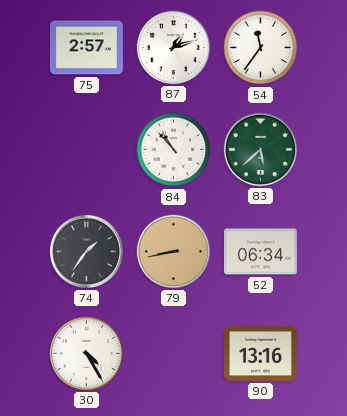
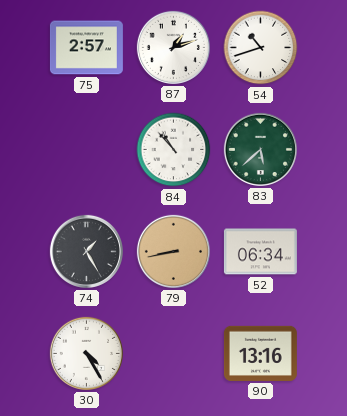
54: 11:36 -> 10:42 (261, 48)
74: 1:36 -> 1:25 (86, 251)
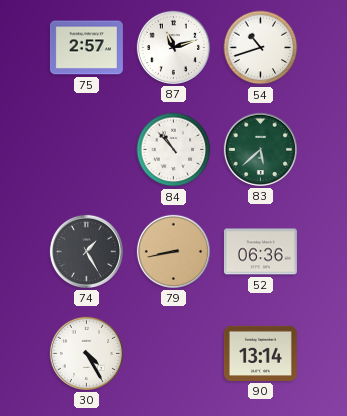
87: 1:12 -> 11:12 (173, 47)
52: 06:34 -> 06:36 (260, 252)
90: 13:16 -> 13:14 (260, 353)
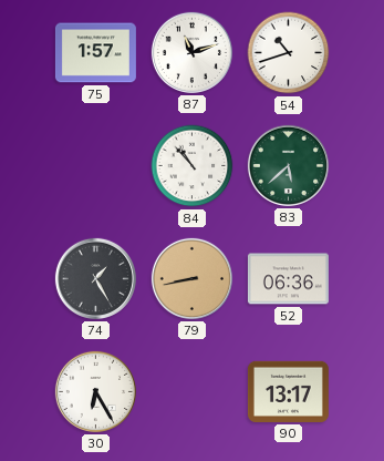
75: 2:57 -> 1:57 (95, 53)
30: 4:25 -> 6:25 (95, 391)
90: 13:14 -> 13:17 (288, 391)
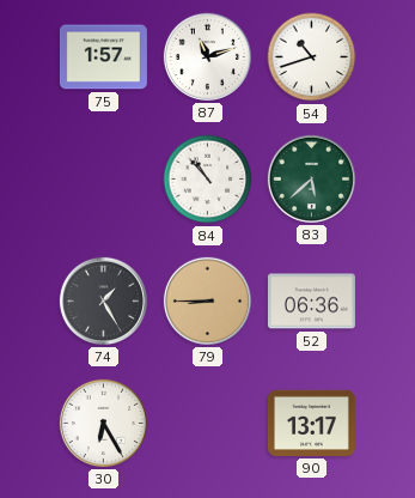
79: 8:43 -> 8:45 (207, 300)
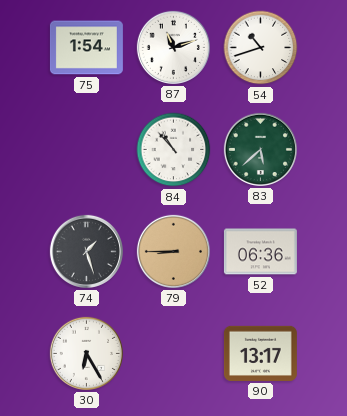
75: 1:57 -> 1:54 (86, 48)
74: 1:25 -> 1:27 (86, 251)
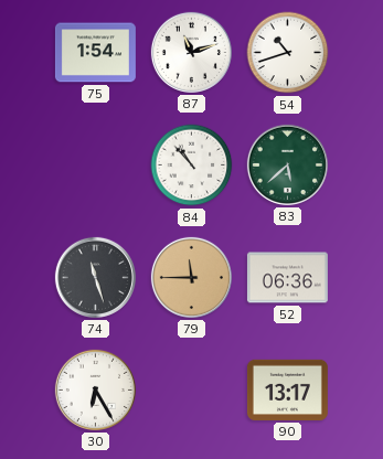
74: 1:27 -> 11:27 (95, 277)
79: 8:45 -> 11:45 (191, 277)
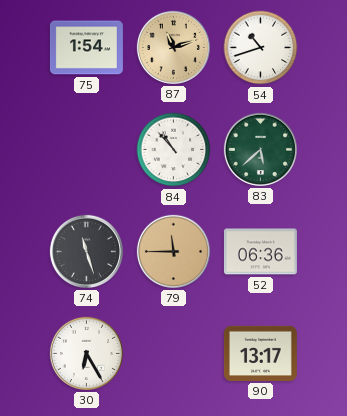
87 dial: white -> champagne (173, 47)
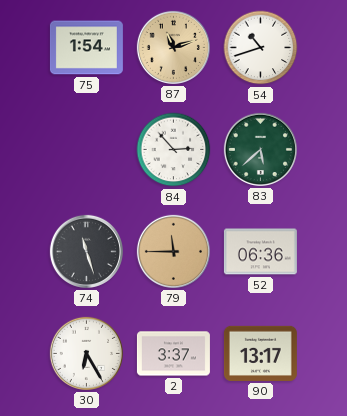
84: 10:53 -> 2:53 (174, 150)
2: none -> 3:37 (173, 354)
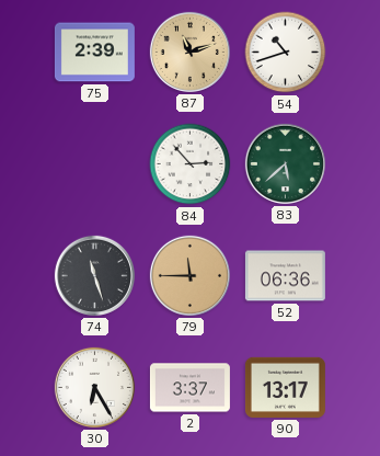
75: 1:54 -> 2:39 (94, 53)
